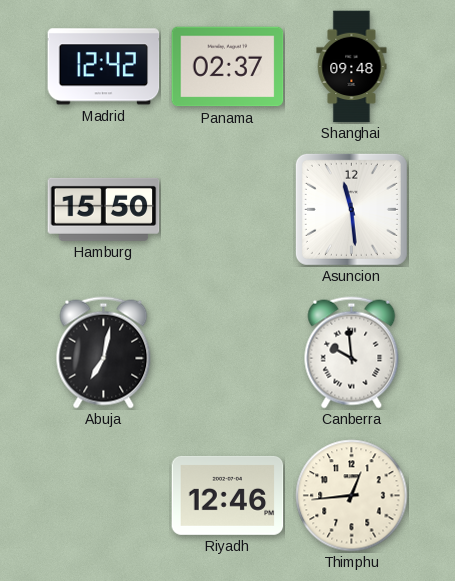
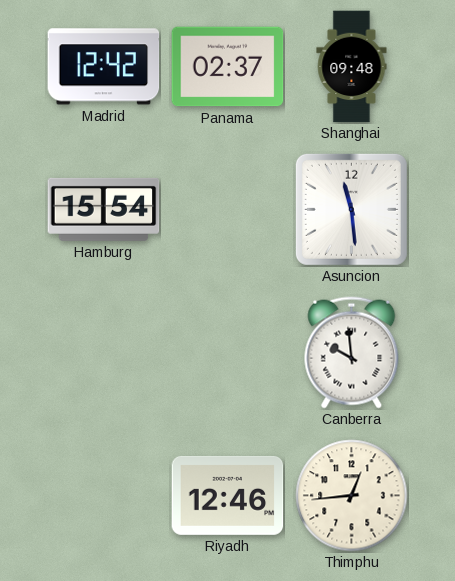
Hamburg: 15:50 -> 15:54 (104, 209)
Abuja: 7:02 -> none (104, 353)
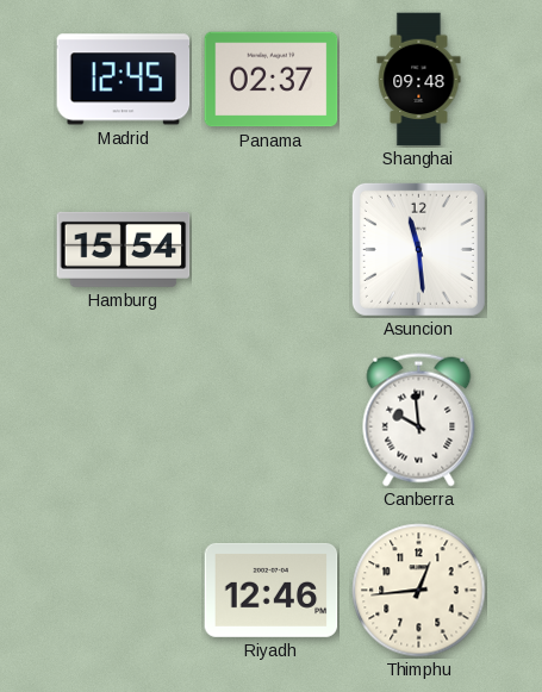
Madrid: 12:42 -> 12:45 (124, 80)
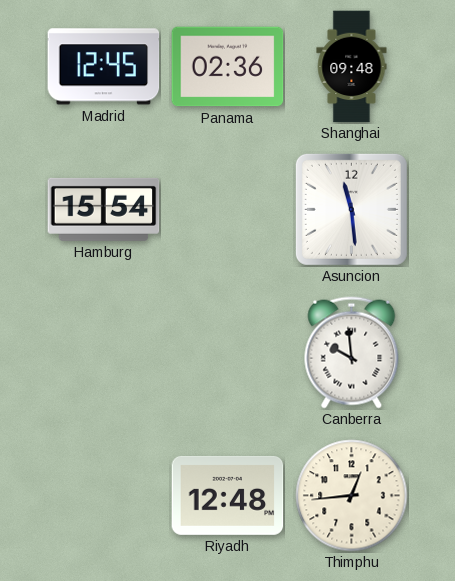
Panama: 02:37 -> 02:36 (228, 67)
Riyadh: 12:46 -> 12:48 (228, 495)
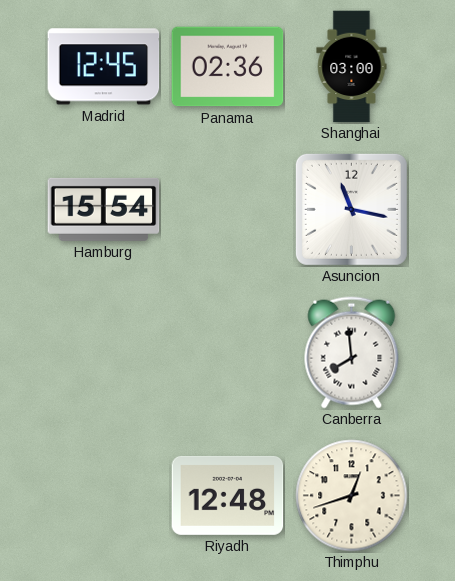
Shanghai: 09:48 -> 03:00 (352, 67)
Asuncion: 11:29 -> 11:17 (351, 209)
Canberra: 9:59 -> 7:59 (352, 353)
Thimphu: 12:44 -> 12:42 (352, 496)
